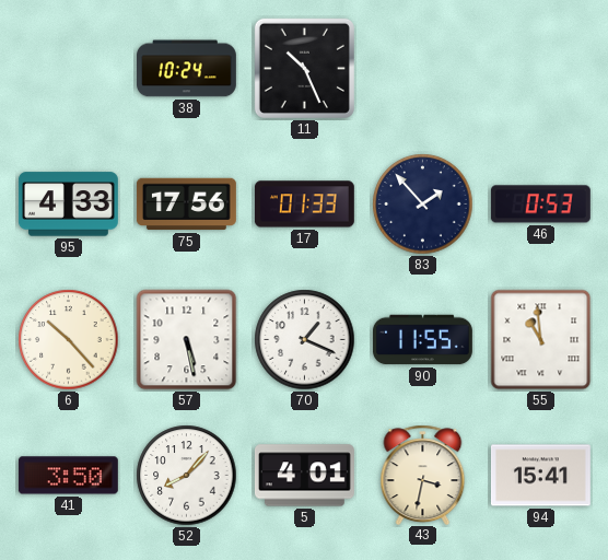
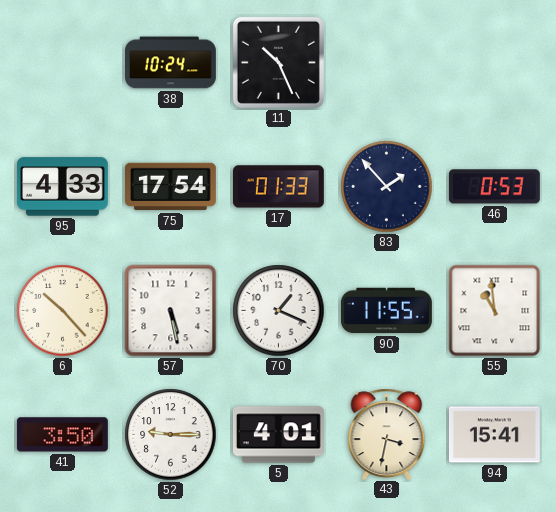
75: 17:56 -> 17:54 (170, 187)
52: 8:07 -> 9:15 (171, 435)
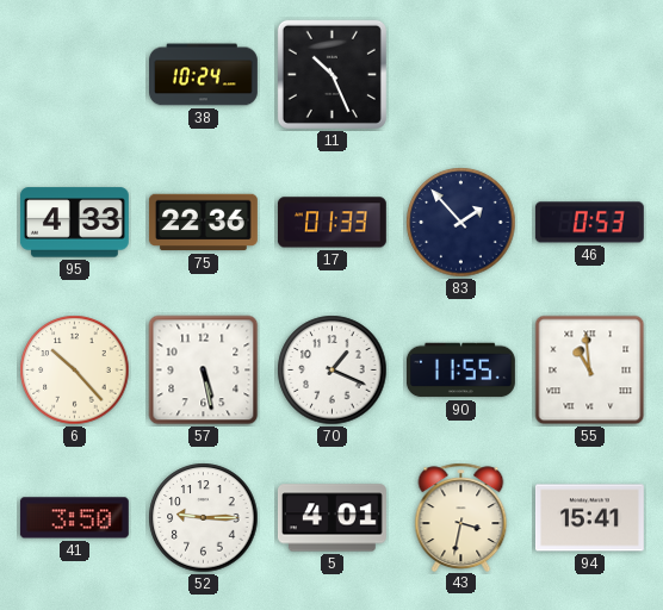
75: 17:54 -> 22:36 (203, 223)
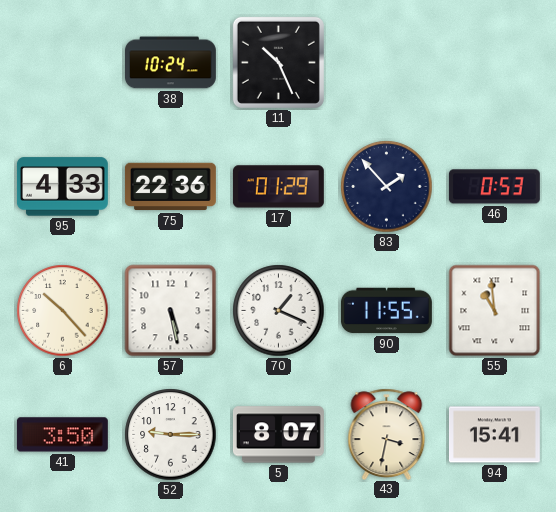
17: 01:33 -> 01:29 (278, 187)
5: 4:01 -> 8:07 (278, 435)
